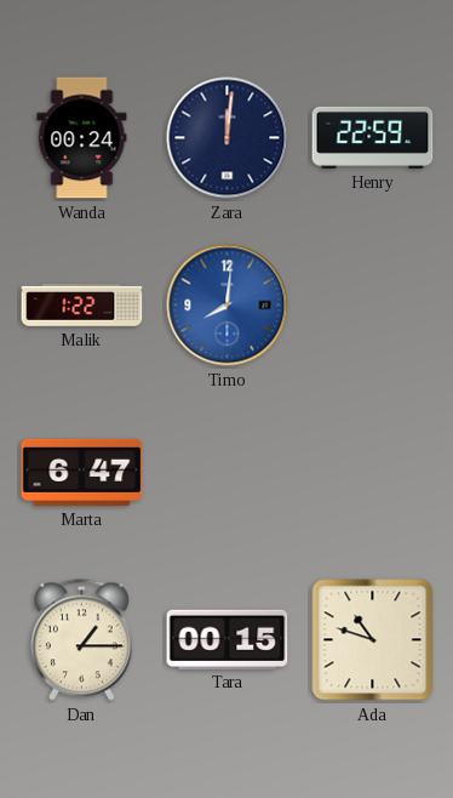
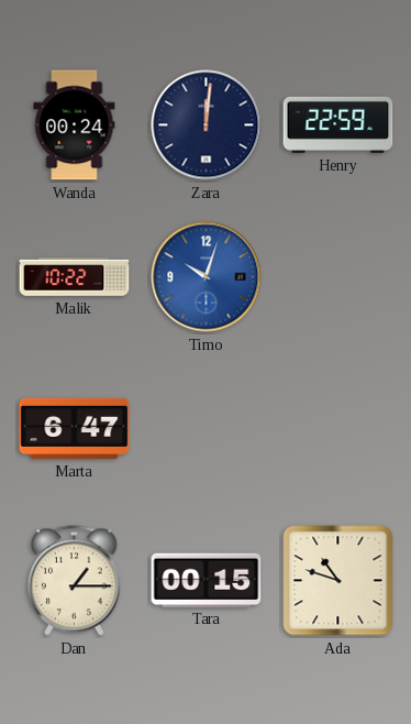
Malik: 1:22 -> 10:22 (75, 277)
Timo: 8:01 -> 10:03 (207, 277)
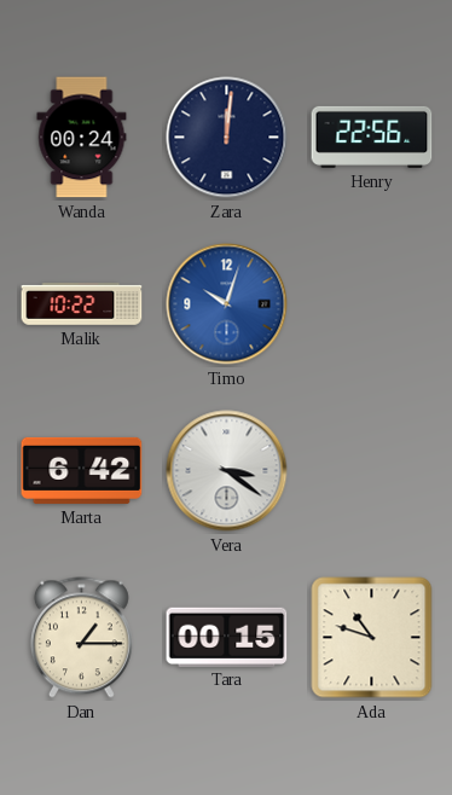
Henry: 22:59 -> 22:56 (372, 137)
Marta: 6:47 -> 6:42 (82, 470)
Vera: none -> 3:21 (227, 471)
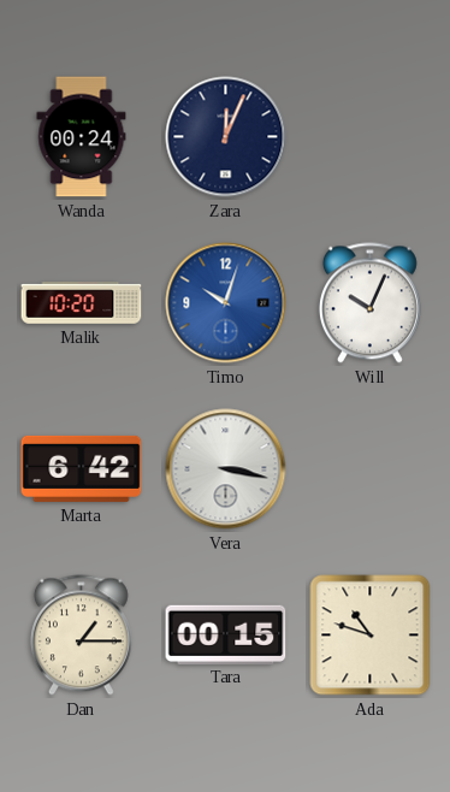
Zara: 12:01 -> 12:04 (226, 137)
Henry: 22:56 -> none (372, 137)
Malik: 10:22 -> 10:20 (82, 303)
Will: none -> 10:04 (369, 303)
Vera: 3:21 -> 3:17 (226, 469)
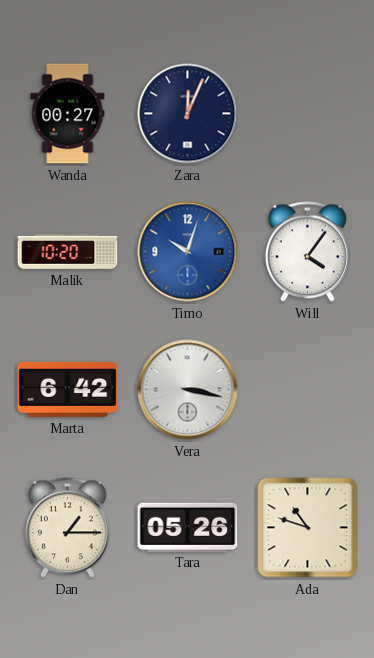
Wanda: 00:24 -> 00:27 (68, 114)
Will: 10:04 -> 4:06 (307, 252)
Tara: 00:15 -> 05:26 (188, 527)
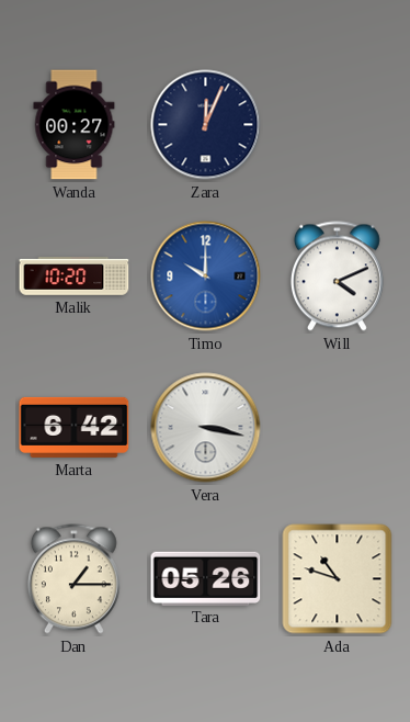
Timo: 10:03 -> 10:00 (206, 277)
Will: 4:06 -> 4:11 (337, 277)
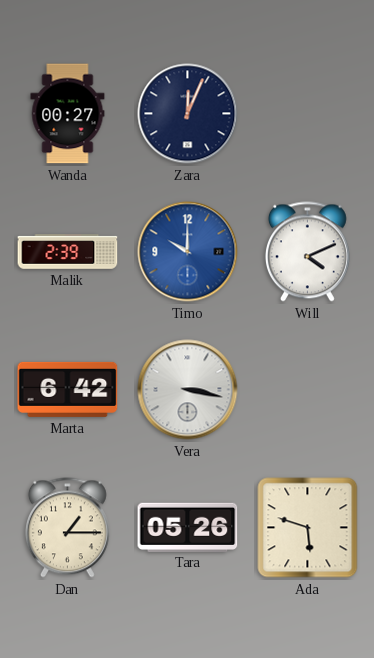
Malik: 10:20 -> 2:39 (68, 252)
Ada: 10:48 -> 5:48 (308, 528)
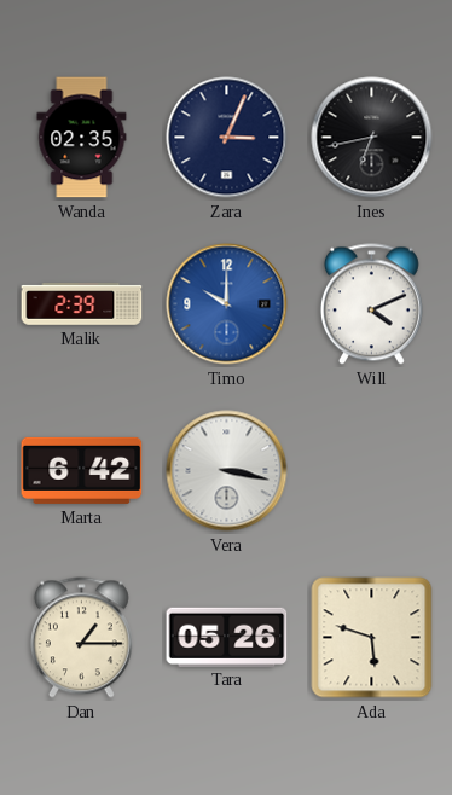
Wanda: 00:27 -> 02:35 (82, 138)
Zara: 12:04 -> 3:04 (227, 138)
Ines: none -> 6:43 (372, 138)
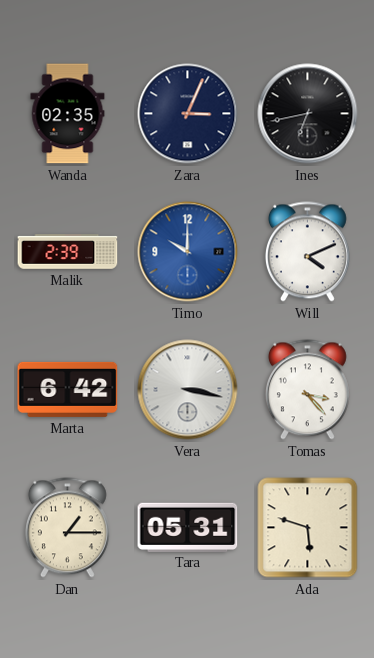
Tomas: none -> 3:23 (307, 390)
Tara: 05:26 -> 05:31 (188, 527)
